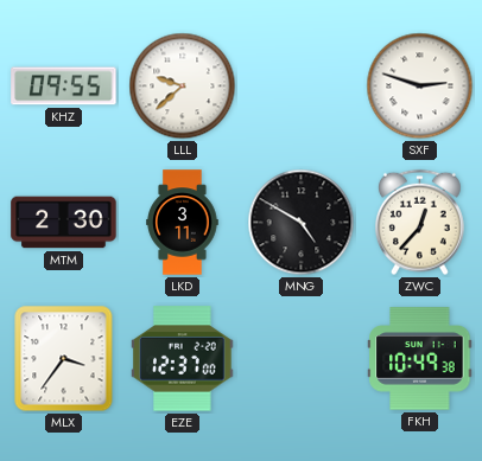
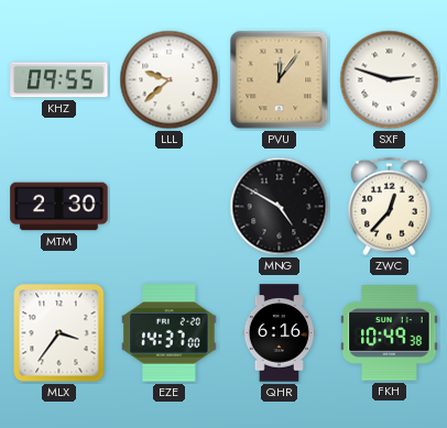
PVU: none -> 12:06 (280, 80)
LKD: 3:11 -> none (183, 223)
EZE: 12:37 -> 14:37 (170, 333)
QHR: none -> 6:16 (280, 333)
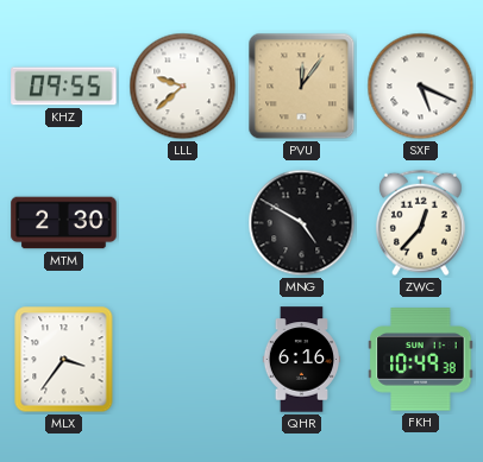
SXF: 2:48 -> 5:19 (421, 87)
EZE: 14:37 -> none (170, 333)
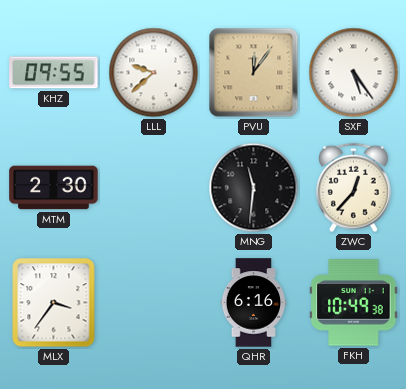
SXF: 5:19 -> 5:24 (354, 73)
MNG: 4:50 -> 11:31 (254, 188)
